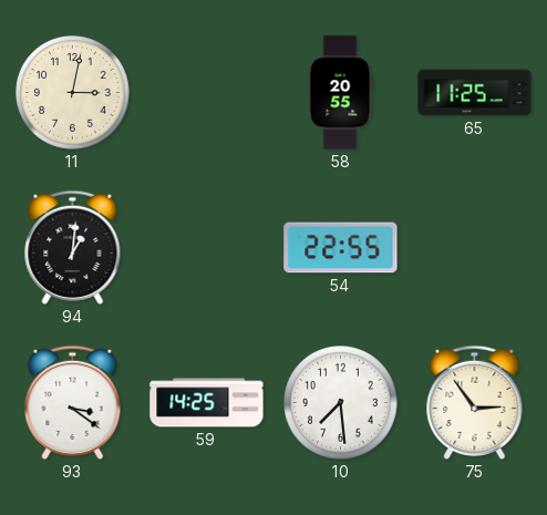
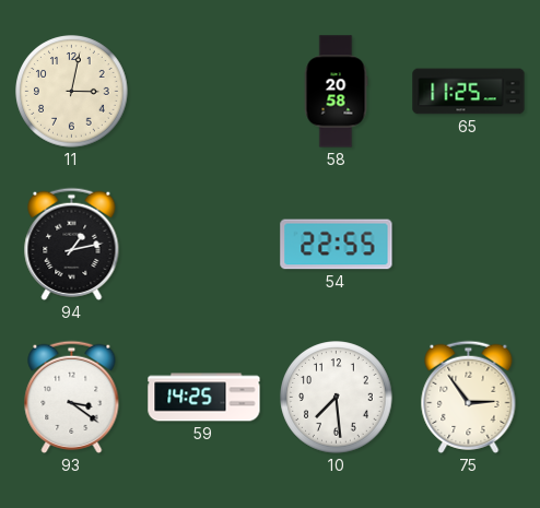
58: 20:55 -> 20:58 (336, 92)
94: 1:01 -> 1:13 (72, 244)
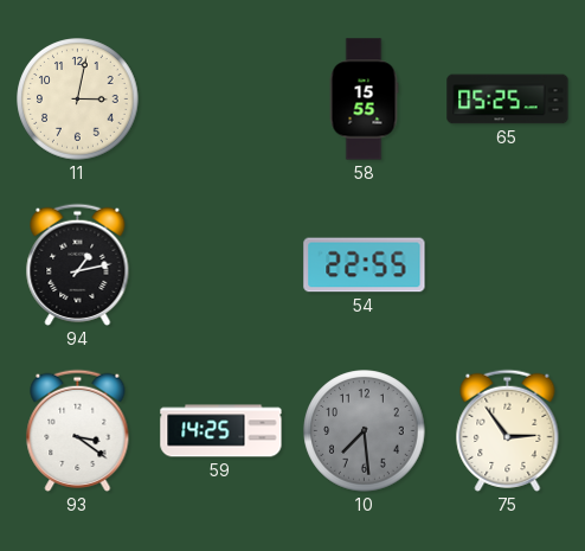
58: 20:58 -> 15:55 (364, 100)
65: 11:25 -> 05:25 (508, 100)
10 dial: white -> grey (365, 431)
